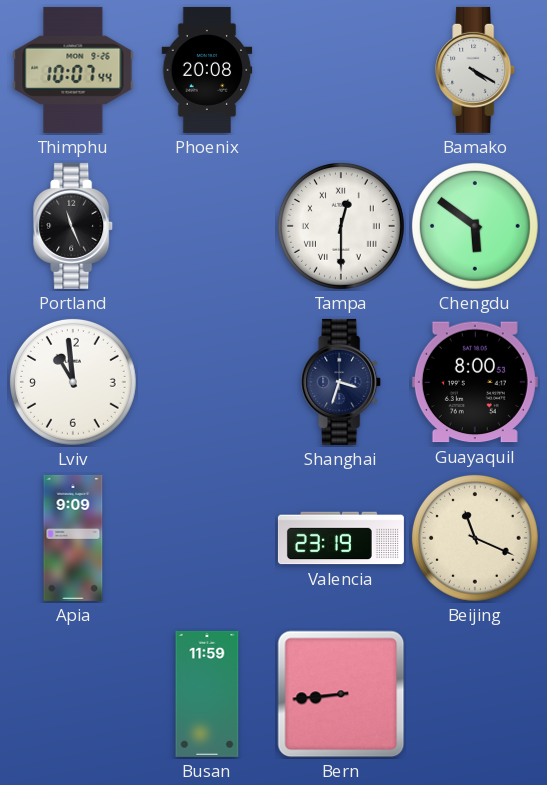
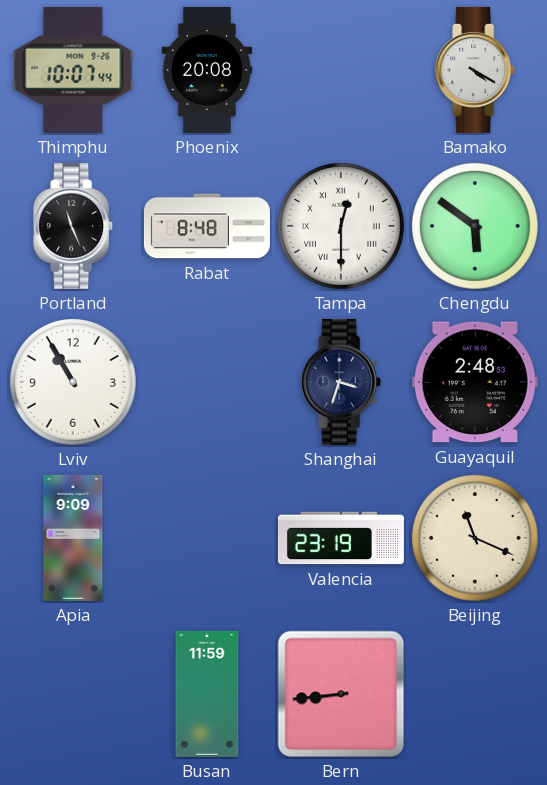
Rabat: none -> 8:48 (207, 226)
Lviv: 10:59 -> 10:55 (73, 382)
Guayaquil: 8:00 -> 2:48 (475, 382)
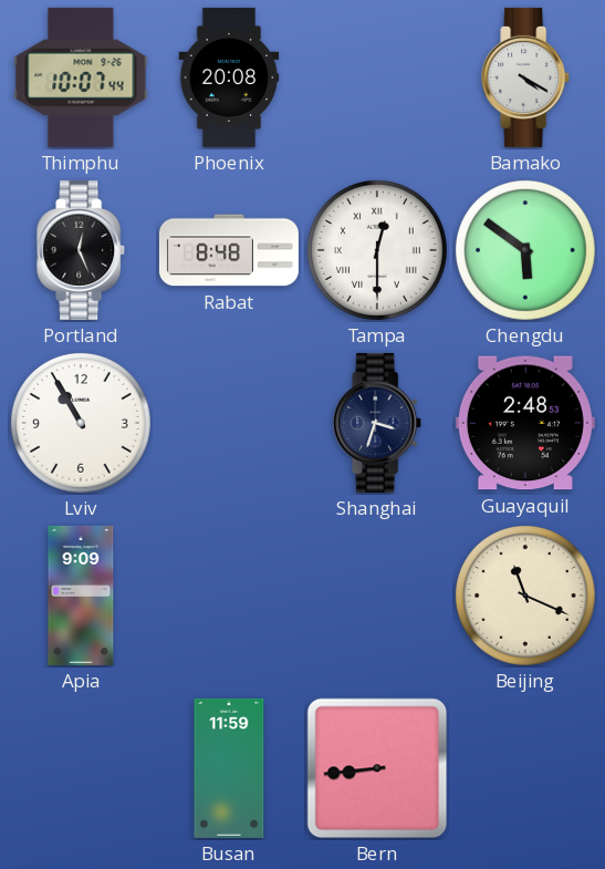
Portland: 11:26 -> 12:26 (82, 250)
Valencia: 23:19 -> none (341, 538)
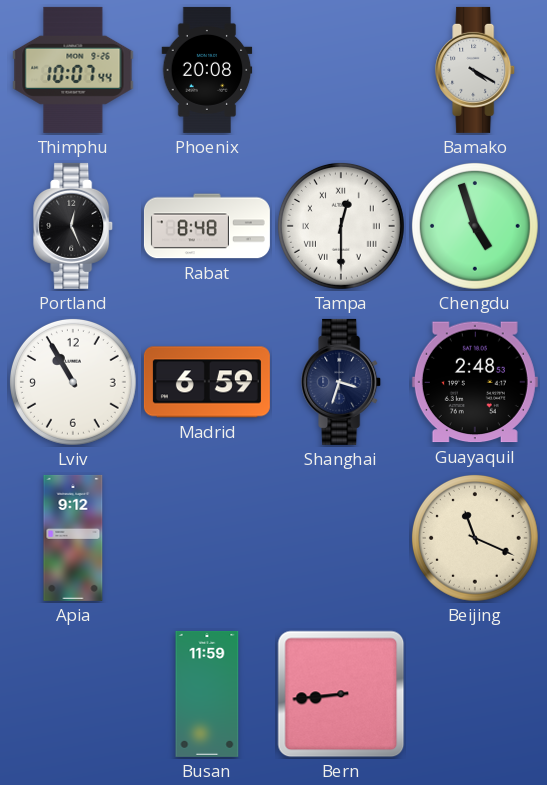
Chengdu: 5:51 -> 4:57 (475, 226)
Madrid: none -> 6:59 (207, 382)
Apia: 9:09 -> 9:12 (73, 538)
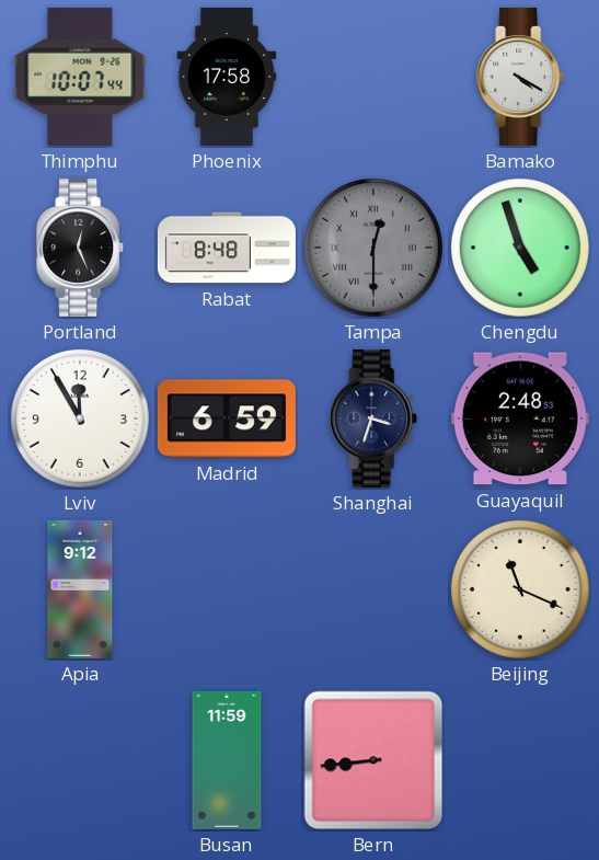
Phoenix: 20:08 -> 17:58 (227, 77)
Tampa dial: white -> grey (373, 248)
Lviv: 10:55 -> 11:55 (80, 418)
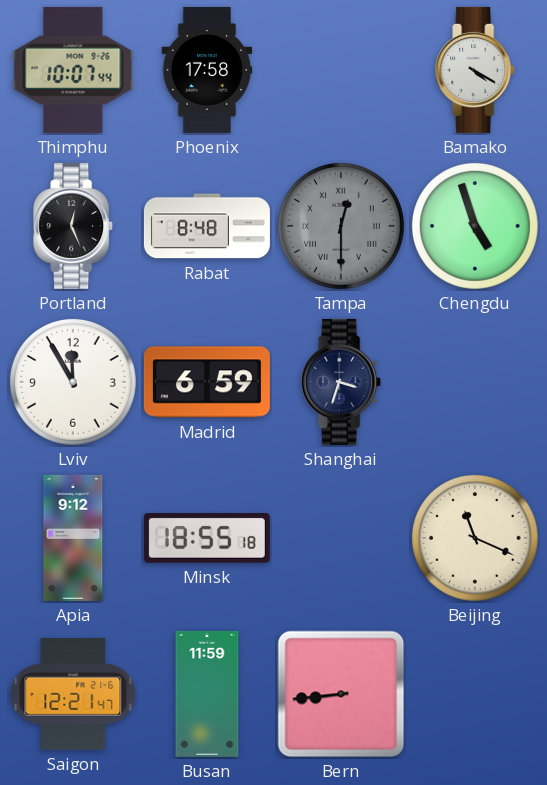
Guayaquil: 2:48 -> none (520, 418)
Minsk: none -> 18:55 (207, 539)
Saigon: none -> 12:21 (73, 695)
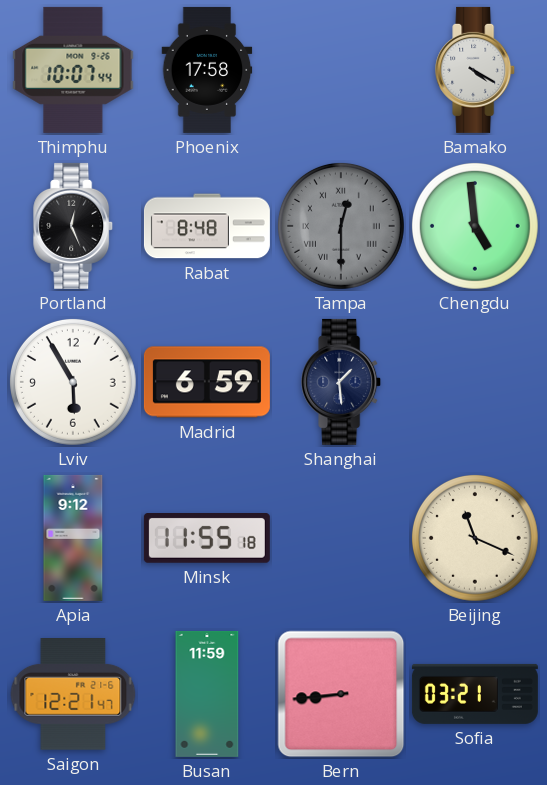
Chengdu: 4:57 -> 4:59 (475, 226)
Lviv: 11:55 -> 5:55 (73, 382)
Shanghai: 3:33 -> 1:29 (342, 382)
Minsk: 18:55 -> 11:55 (207, 539)
Sofia: none -> 03:21 (475, 694)
